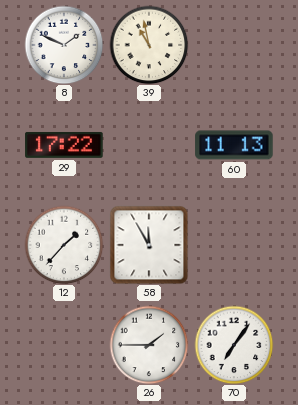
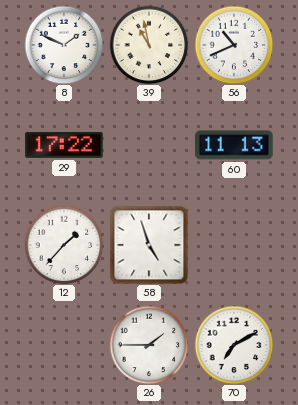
56: none -> 10:41 (234, 45)
58: 11:55 -> 4:57 (149, 245)
70: 7:06 -> 7:10 (234, 345)
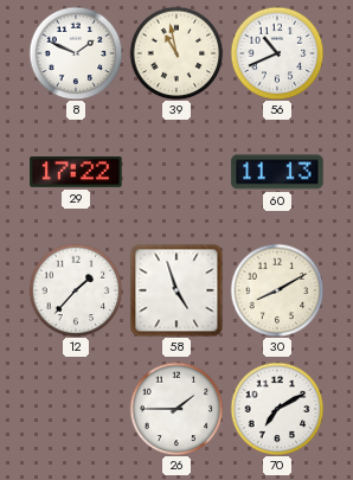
30: none -> 8:10 (277, 290)
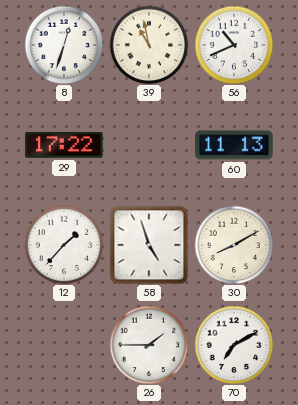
8: 1:49 -> 12:33 (64, 45)
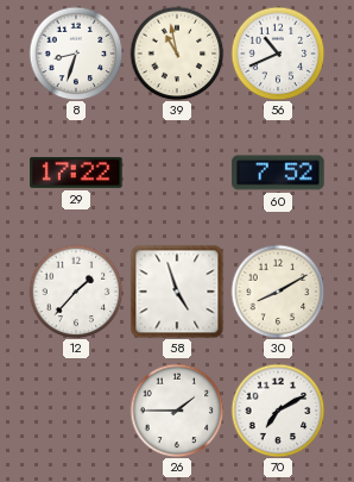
8: 12:33 -> 8:33 (76, 54)
60: 11:13 -> 7:52 (278, 173)
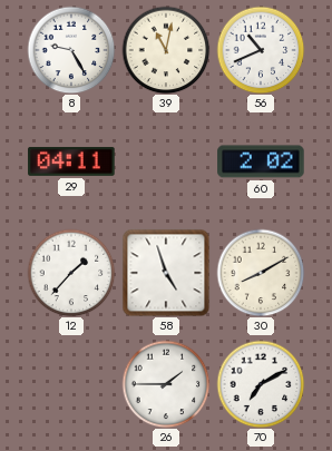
8: 8:33 -> 9:25 (71, 50)
39: 10:58 -> 11:02 (166, 50)
29: 17:22 -> 04:11 (71, 161)
60: 7:52 -> 2:02 (261, 161)
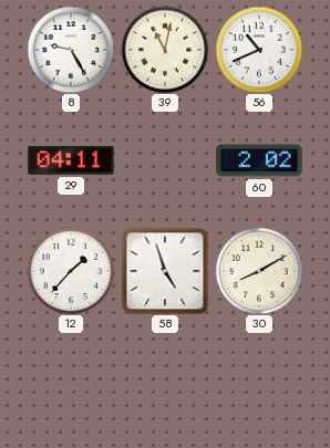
26: 1:45 -> none (166, 384)
70: 7:10 -> none (261, 384)
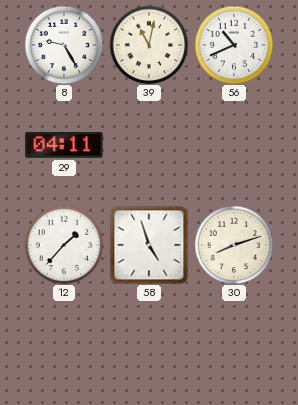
60: 2:02 -> none (259, 160)
30: 8:10 -> 8:12 (234, 245)
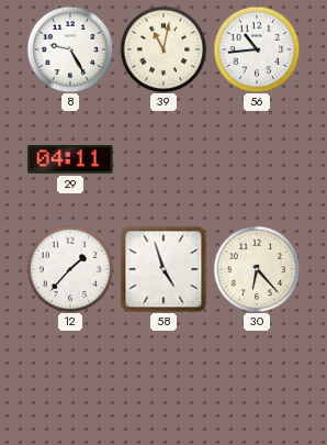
56: 10:41 -> 10:44 (257, 49)
30: 8:12 -> 6:23 (257, 269)
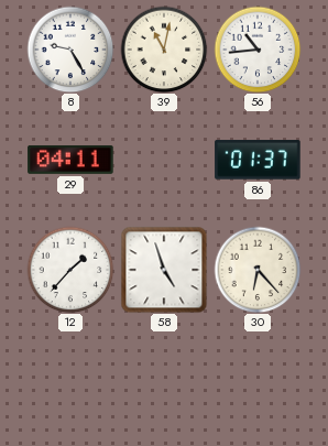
86: none -> 01:37 (258, 160)
